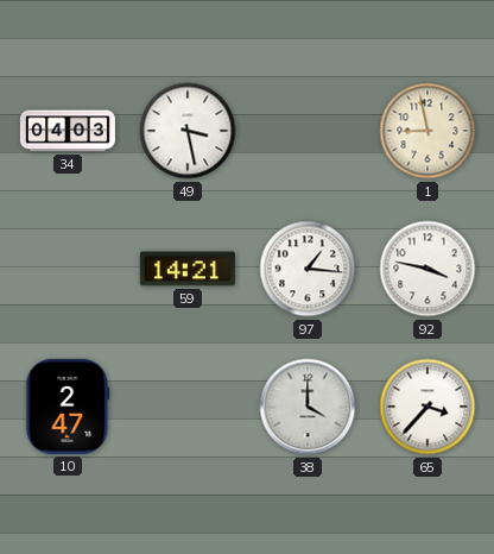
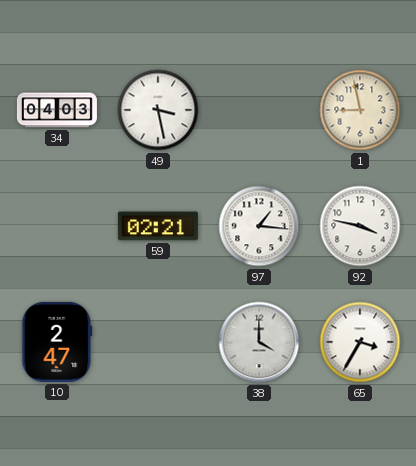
59: 14:21 -> 02:21 (158, 226)
65: 3:37 -> 3:35 (360, 342)
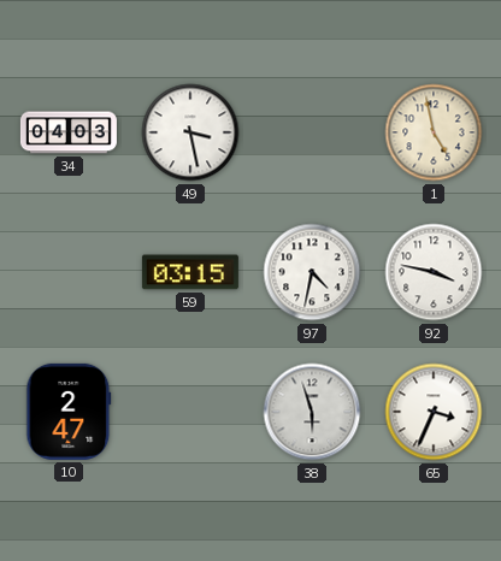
1: 8:58 -> 4:58 (434, 132)
59: 02:21 -> 03:15 (190, 272)
97: 1:16 -> 4:32 (312, 272)
38: 4:00 -> 5:57 (312, 412)
65: 3:35 -> 3:34 (434, 412)
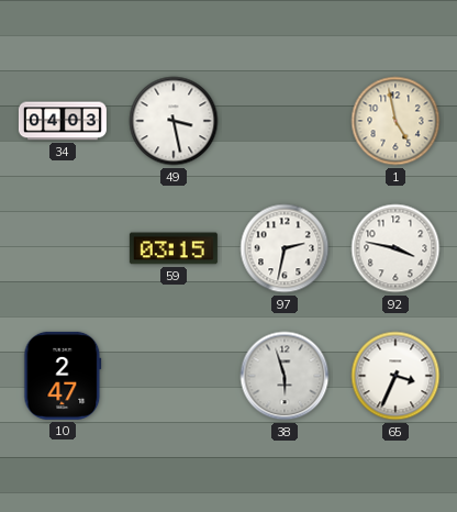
97: 4:32 -> 2:32 (285, 248)
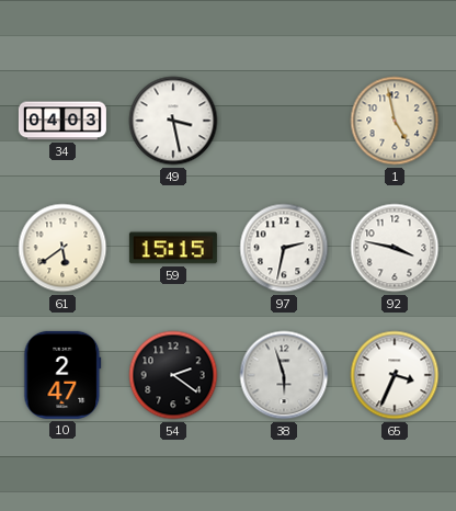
61: none -> 5:39 (62, 248)
59: 03:15 -> 15:15 (173, 248)
54: none -> 2:21 (173, 375)
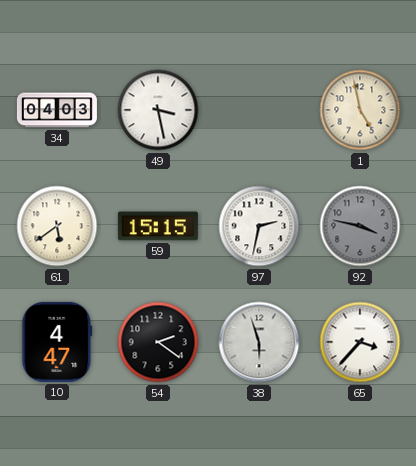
92 dial: white -> grey (360, 226)
10: 2:47 -> 4:47 (57, 342)
65: 3:34 -> 3:37 (360, 342)
